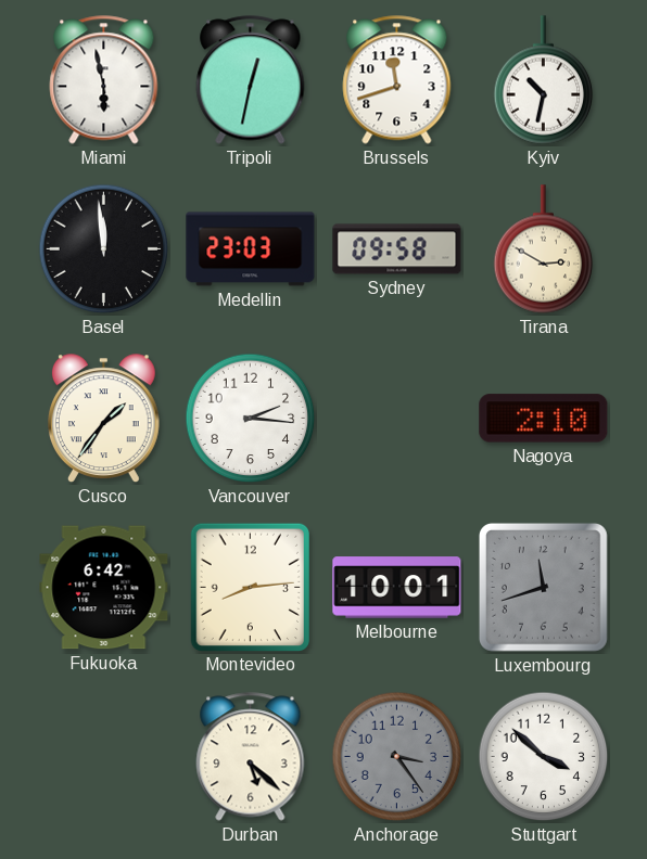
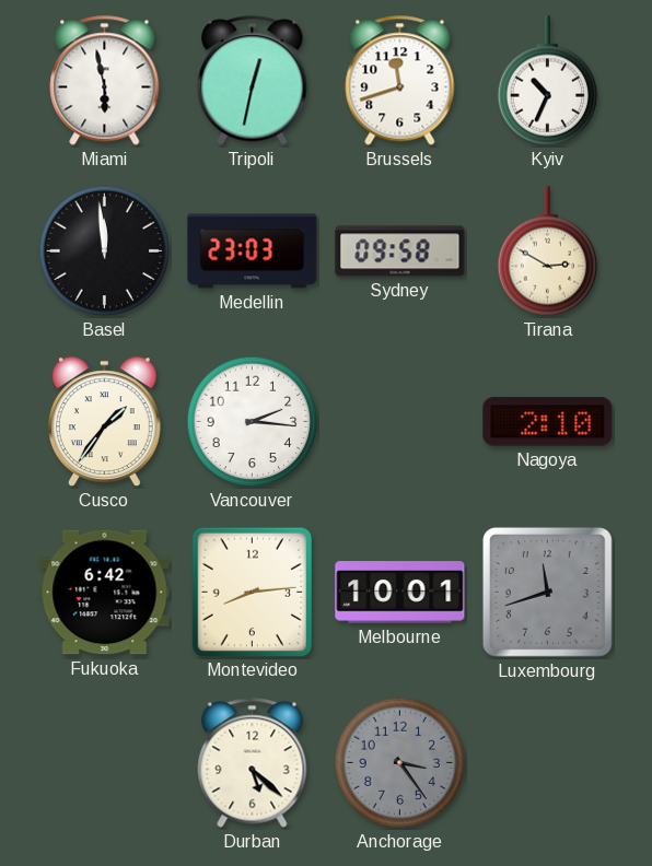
Kyiv: 10:32 -> 10:34 (548, 81)
Stuttgart: 3:52 -> none (544, 757)
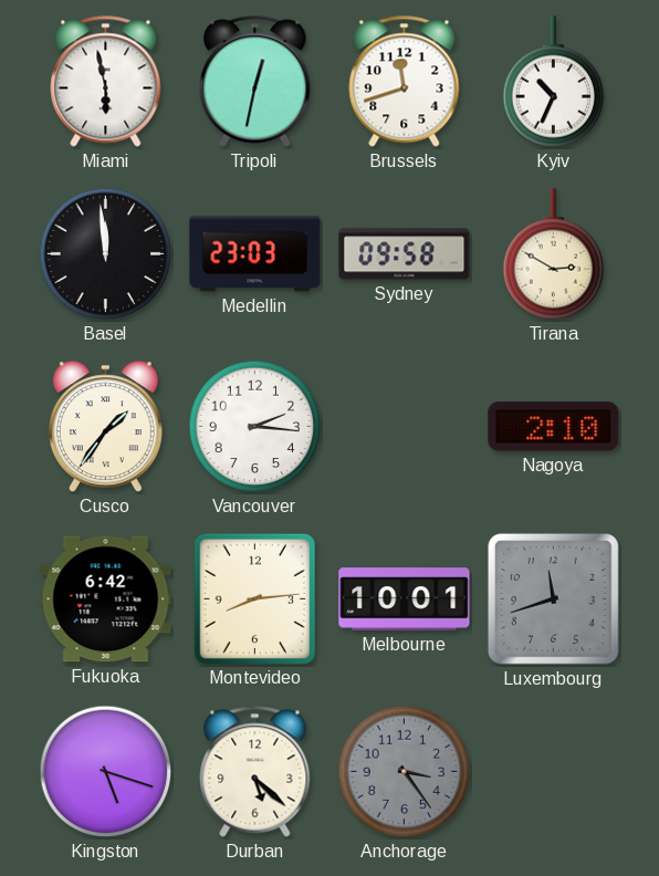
Kingston: none -> 5:18 (106, 772)
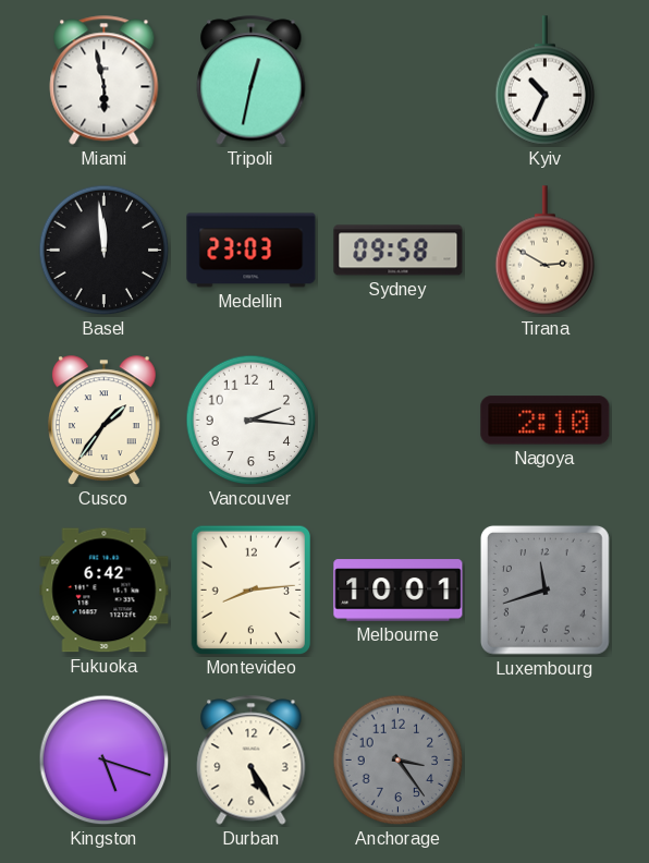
Brussels: 11:42 -> none (405, 82)
Durban: 5:22 -> 5:25 (252, 761)
